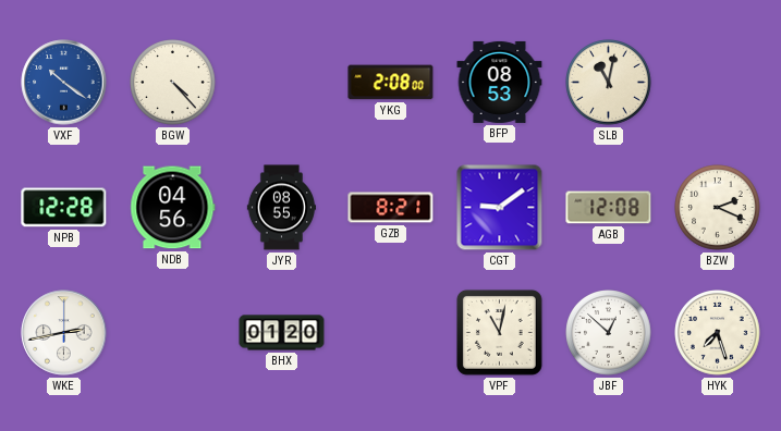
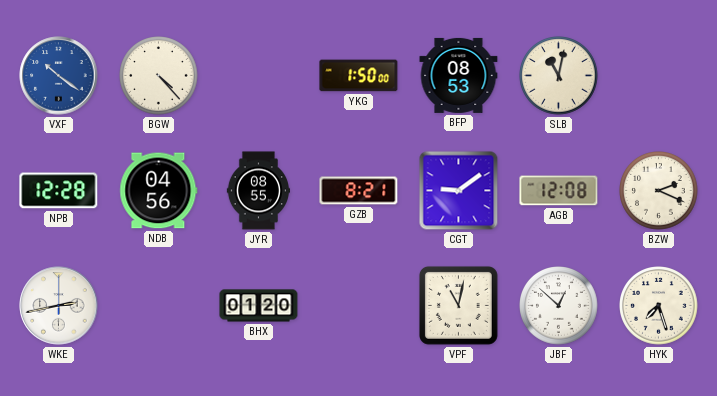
YKG: 2:08 -> 1:50 (359, 76)
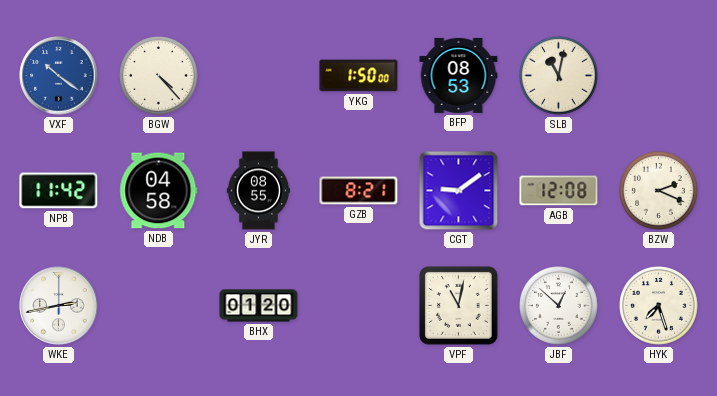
NPB: 12:28 -> 11:42 (59, 191)
NDB: 04:56 -> 04:58 (159, 191)
